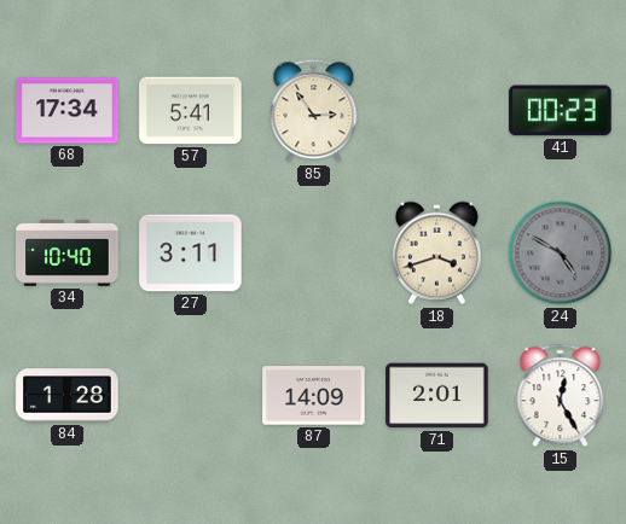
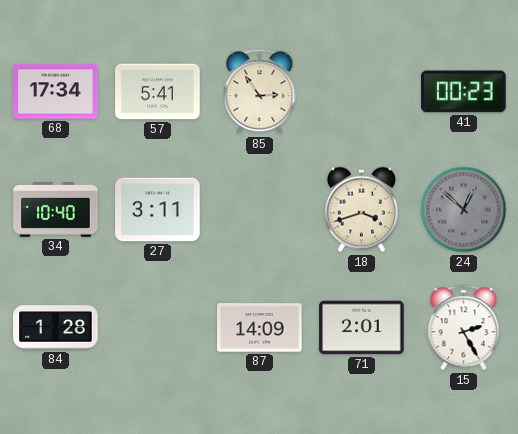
24: 4:50 -> 12:52 (464, 210)
15: 12:25 -> 2:25 (464, 328)
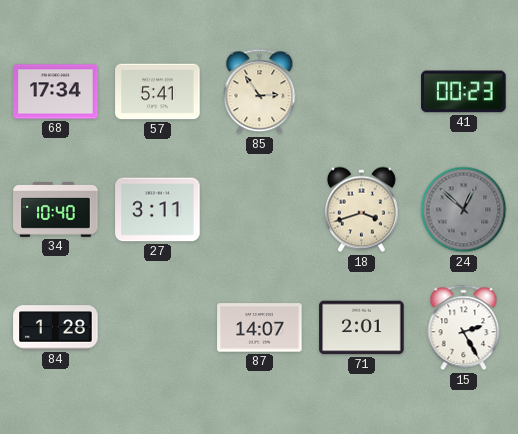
87: 14:09 -> 14:07 (260, 328)
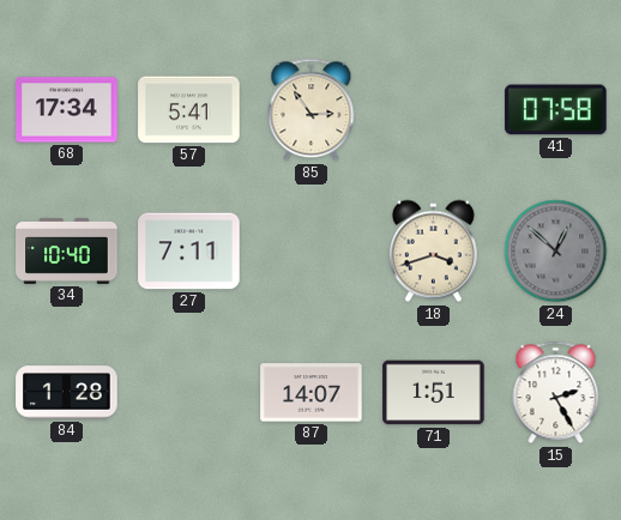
41: 00:23 -> 07:58 (556, 110)
27: 3:11 -> 7:11 (189, 252)
71: 2:01 -> 1:51 (434, 393)
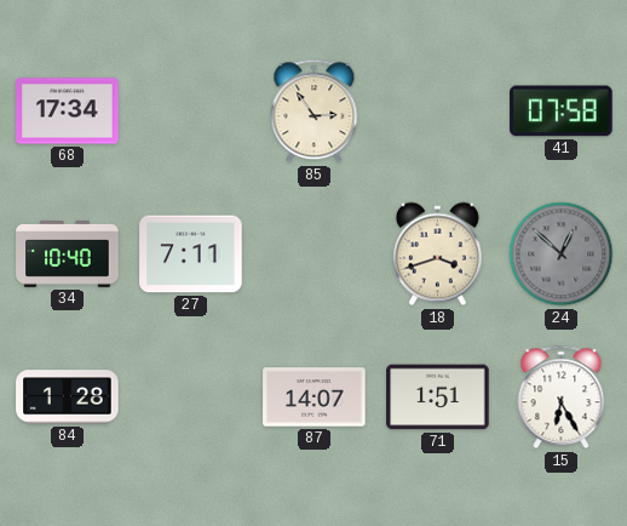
57: 5:41 -> none (189, 110)
15: 2:25 -> 6:25 (562, 398)
